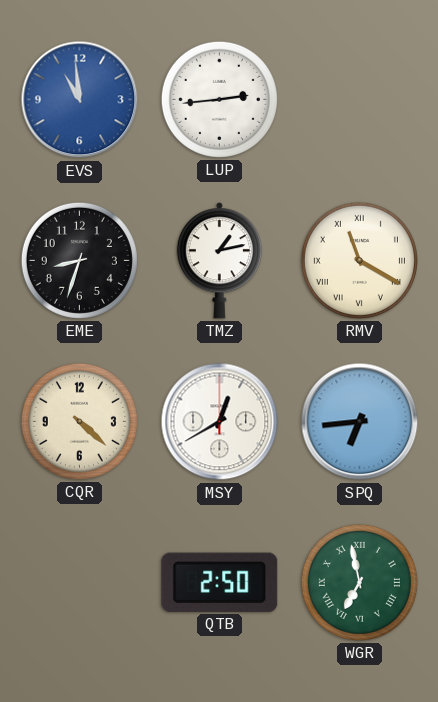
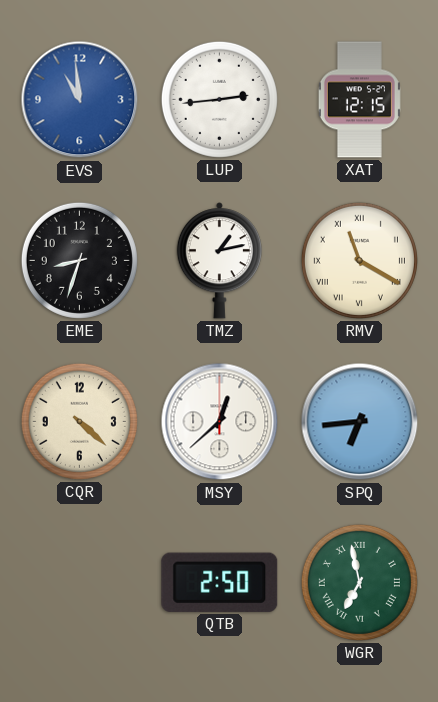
XAT: none -> 12:15 (359, 100)
MSY: 12:40 -> 12:38 (220, 422)
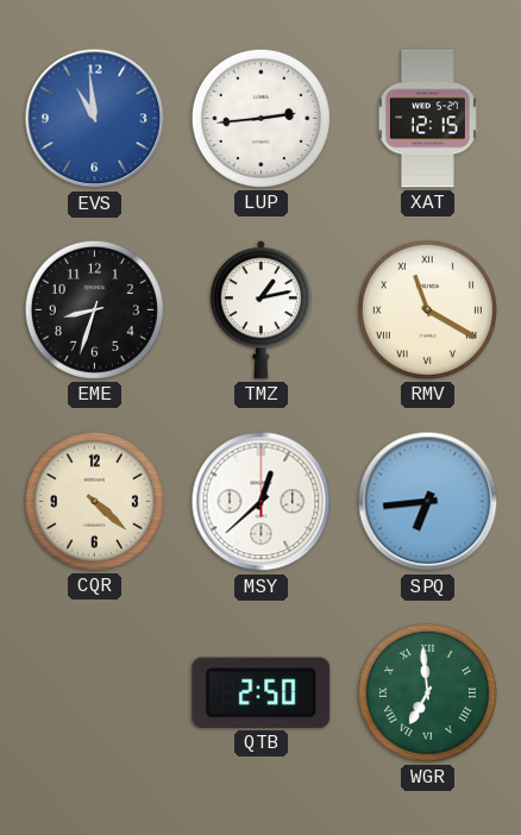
WGR: 6:58 -> 6:59 (427, 692)
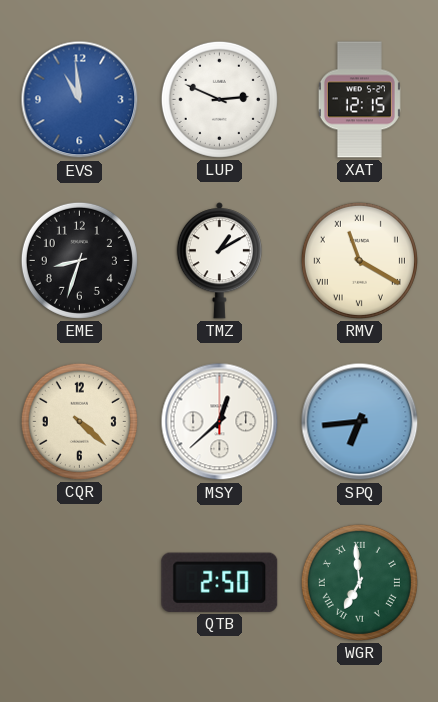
LUP: 2:44 -> 2:49 (219, 99)
TMZ: 1:13 -> 1:10 (219, 261)
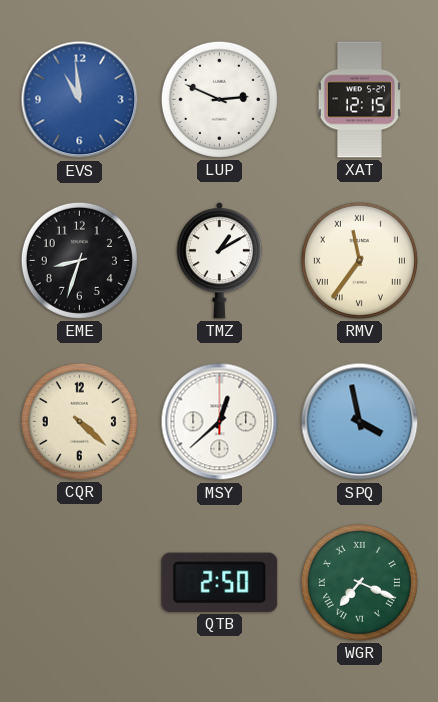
RMV: 11:20 -> 11:36 (359, 260)
SPQ: 6:44 -> 3:58 (360, 422)
WGR: 6:59 -> 7:19 (359, 582)
